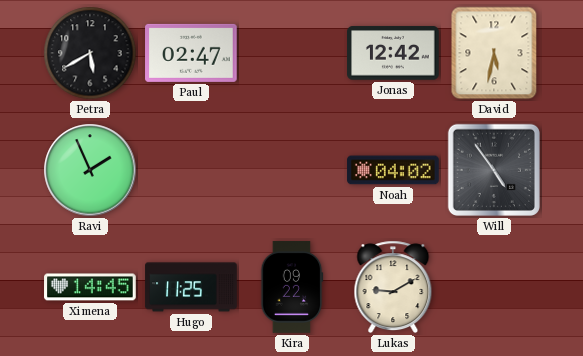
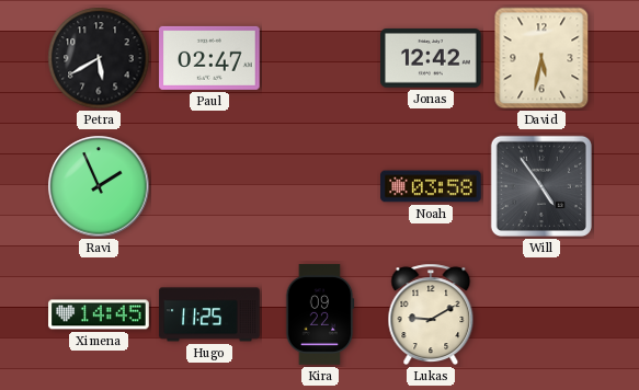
Noah: 04:02 -> 03:58 (431, 186)
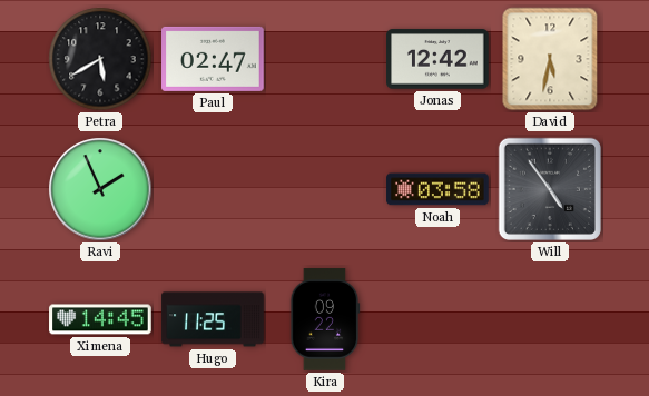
Lukas: 9:10 -> none (431, 314)
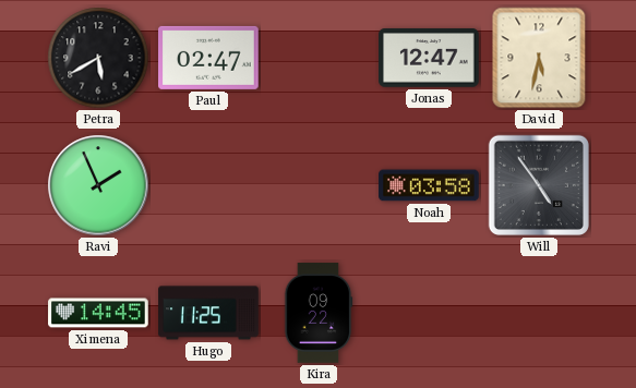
Jonas: 12:42 -> 12:47 (429, 58)
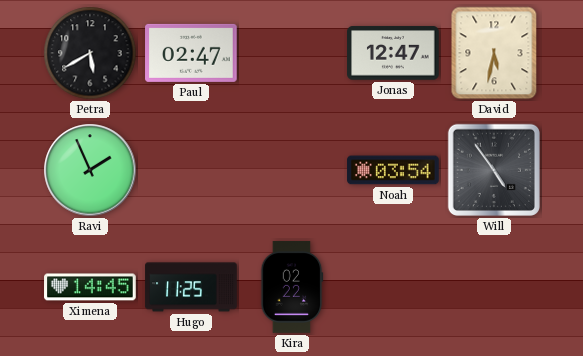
Noah: 03:58 -> 03:54 (393, 170)
Kira: 09:22 -> 02:22 (292, 287)
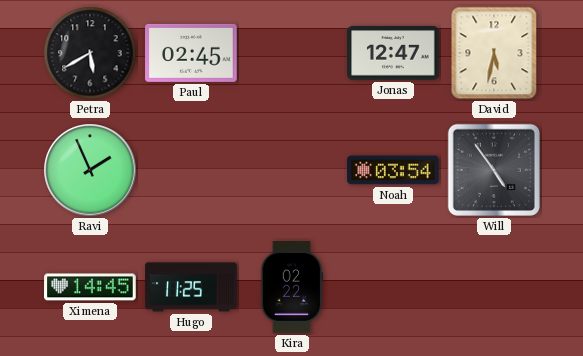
Paul: 02:47 -> 02:45 (191, 53)
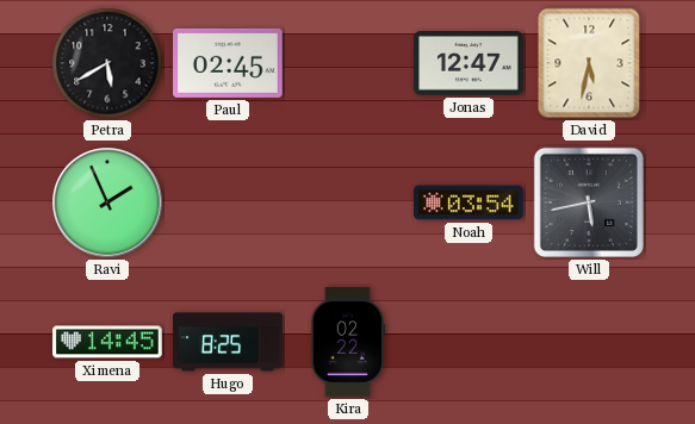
Will: 4:54 -> 5:43 (589, 202)
Hugo: 11:25 -> 8:25 (228, 342)
